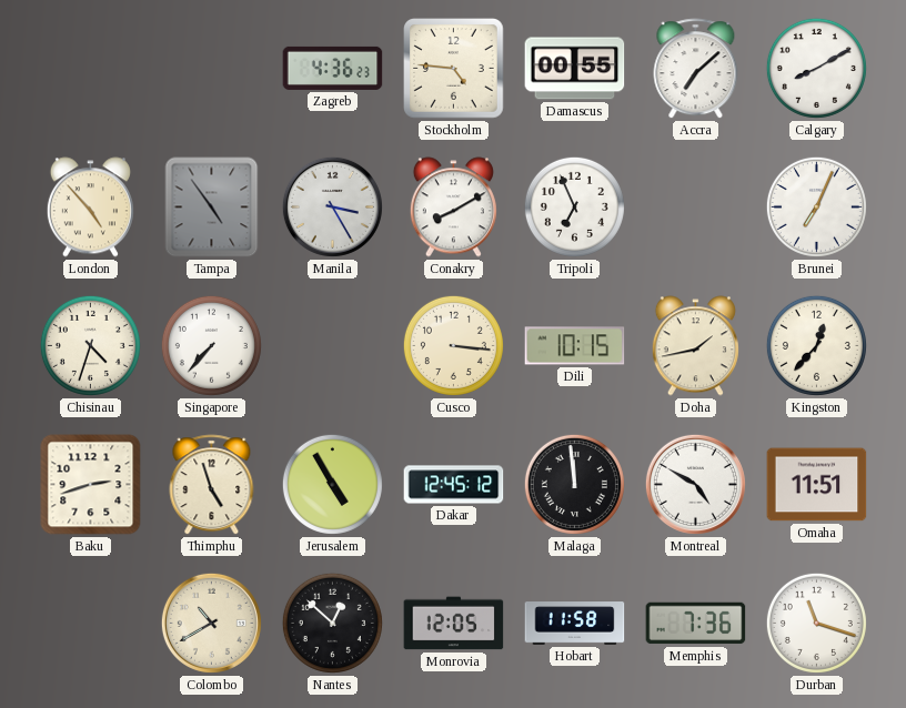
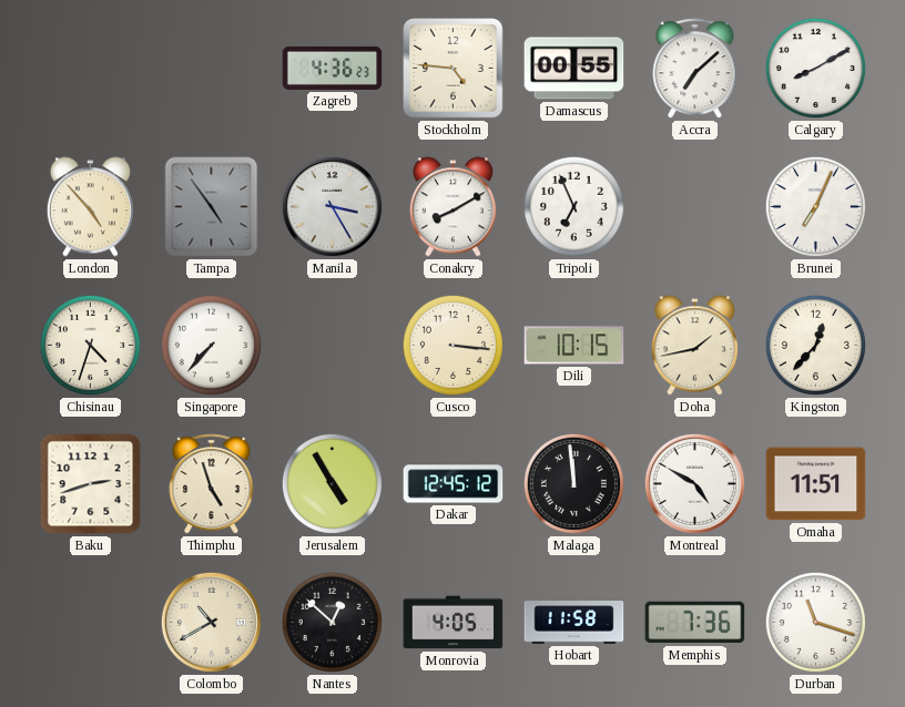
Monrovia: 12:05 -> 4:05 (454, 623)
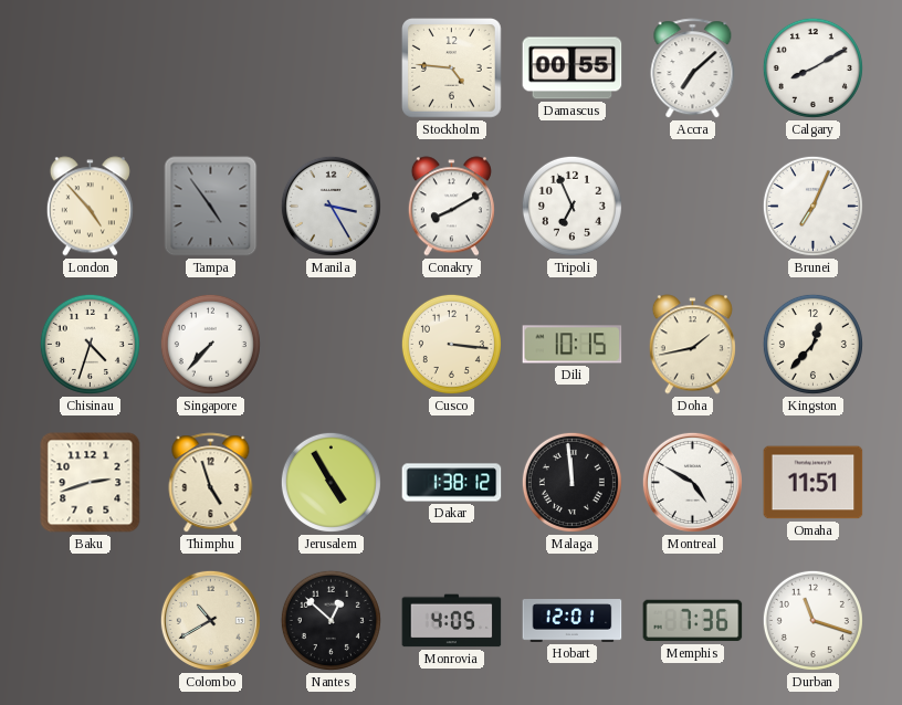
Zagreb: 4:36 -> none (333, 68)
Dakar: 12:45 -> 1:38 (452, 483)
Hobart: 11:58 -> 12:01 (573, 621)
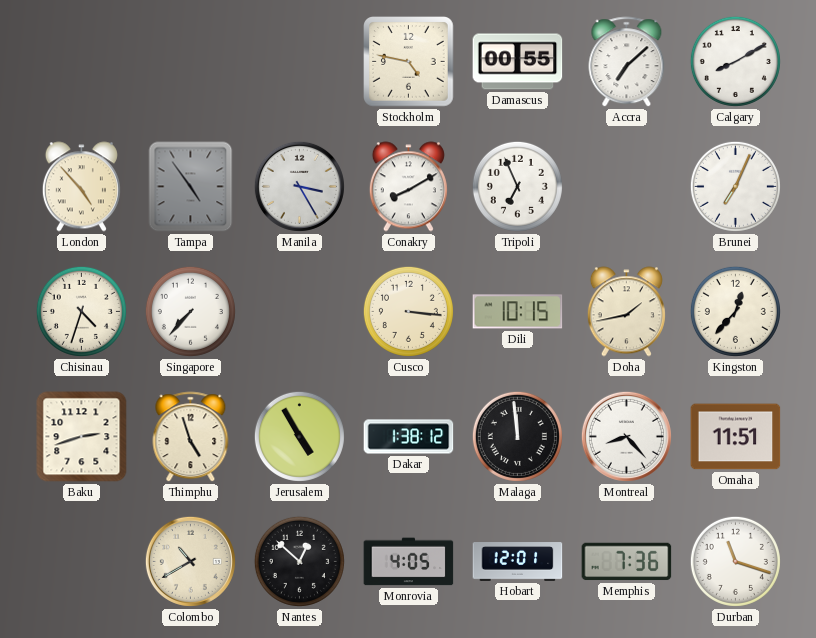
Stockholm: 4:46 -> 4:47 (409, 62)
Montreal: 4:50 -> 8:23 (626, 436)
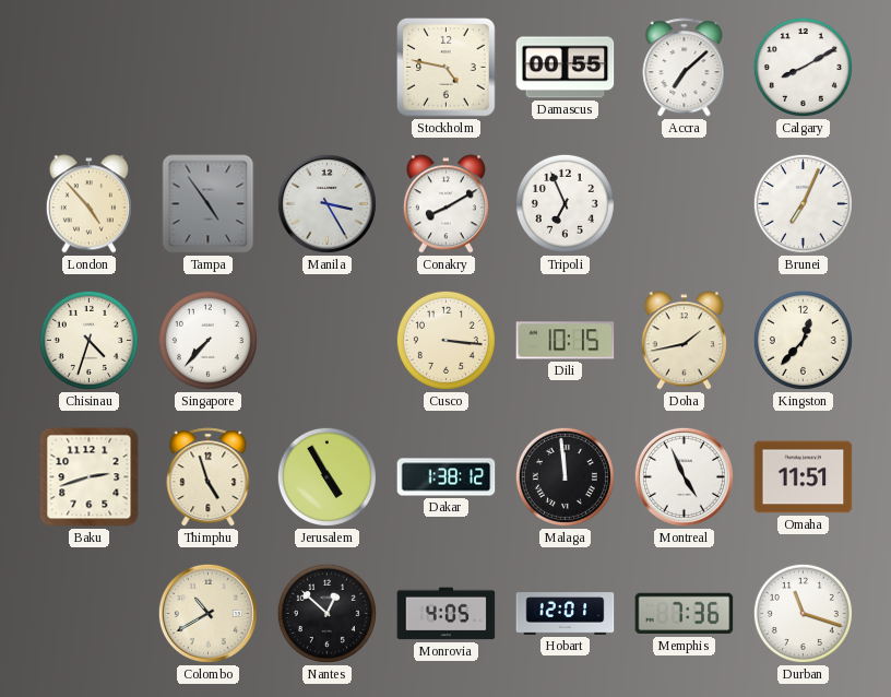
Montreal: 8:23 -> 4:56 (684, 476)
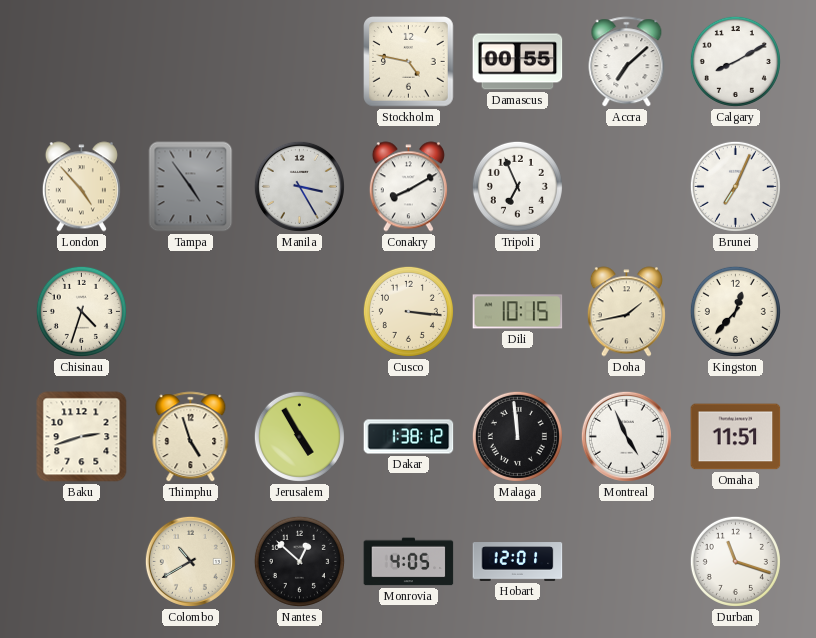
Singapore: 7:37 -> none (207, 340)
Memphis: 7:36 -> none (685, 614)
